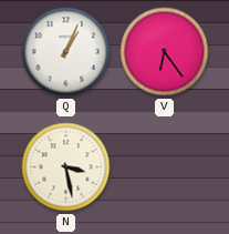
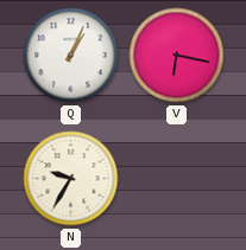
V: 6:24 -> 6:17 (177, 56)
N: 3:28 -> 9:35 (71, 179)
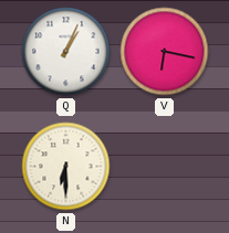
N: 9:35 -> 6:30 (66, 167)
